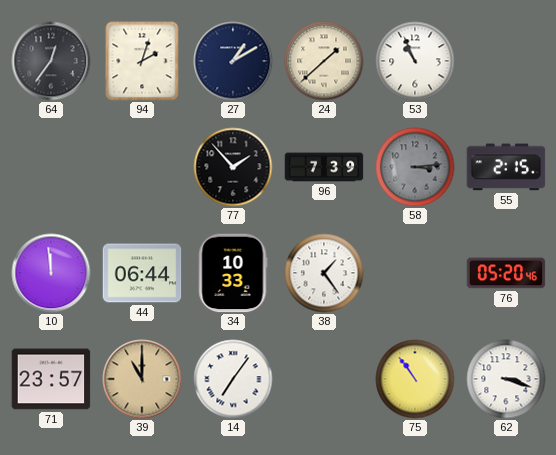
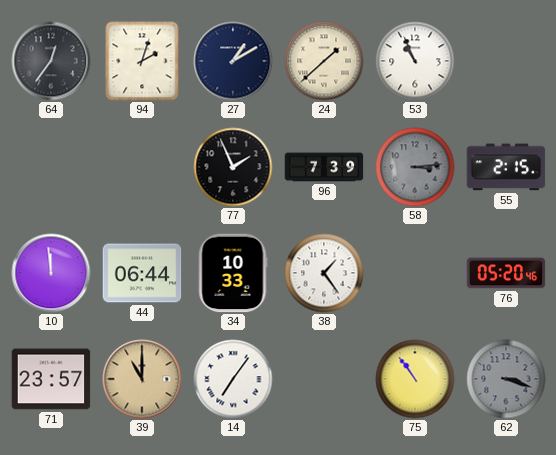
77: 1:53 -> 1:56 (233, 167)
62 dial: white -> grey (506, 379)
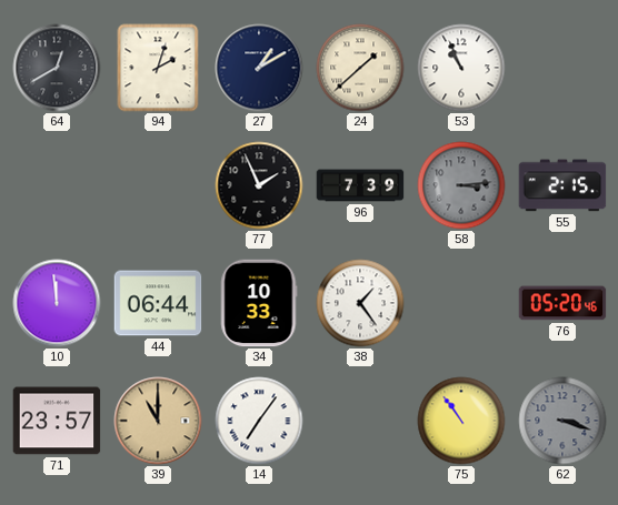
64: 12:36 -> 12:40 (57, 68)
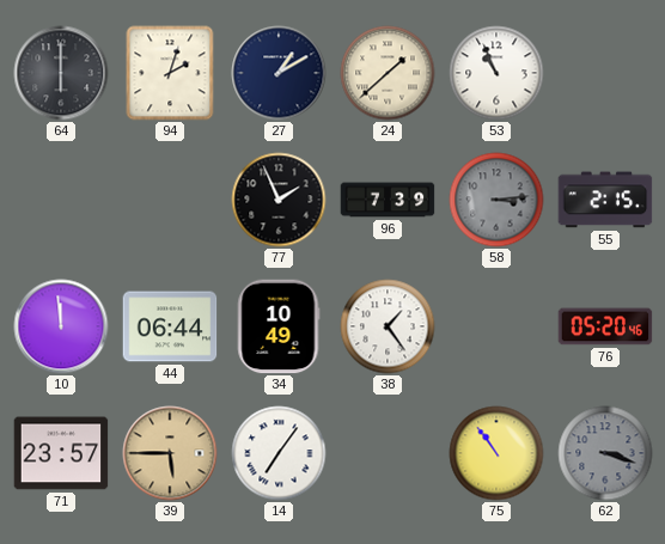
64: 12:40 -> 6:00 (61, 73)
34: 10:33 -> 10:49 (279, 326)
39: 11:00 -> 5:45 (170, 453)
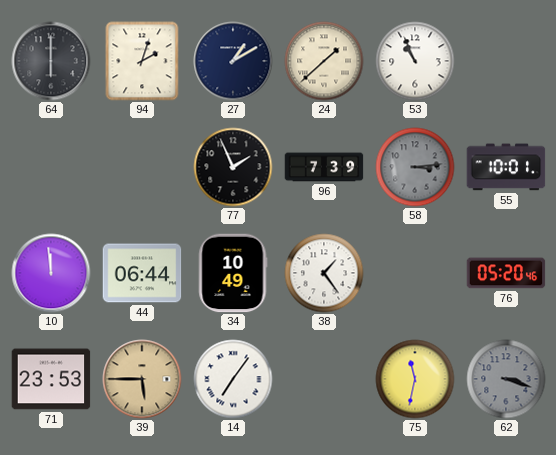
55: 2:15 -> 10:01 (506, 167)
71: 23:57 -> 23:53 (51, 379)
75: 10:54 -> 11:32 (415, 379)
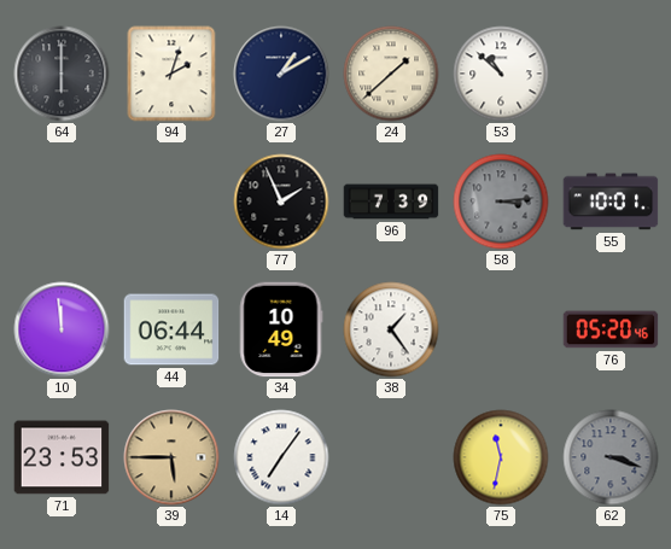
53: 10:56 -> 10:52 (501, 74)
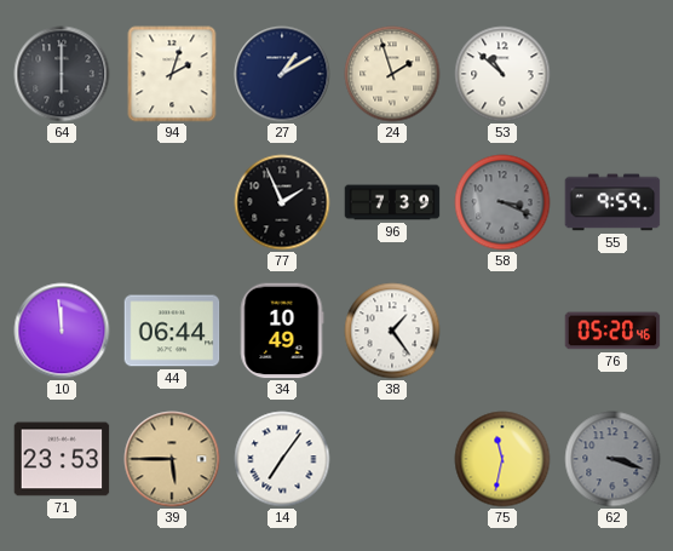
24: 1:38 -> 1:57 (392, 74)
58: 3:14 -> 3:19 (502, 202)
55: 10:01 -> 9:59 (612, 202)
